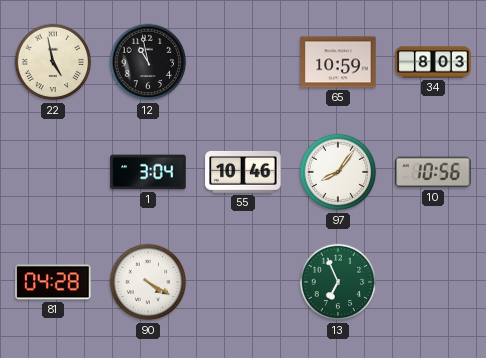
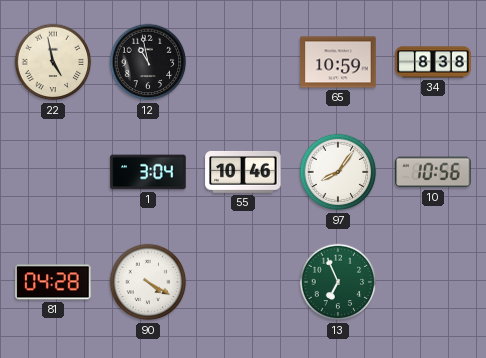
34: 8:03 -> 8:38 (433, 62)
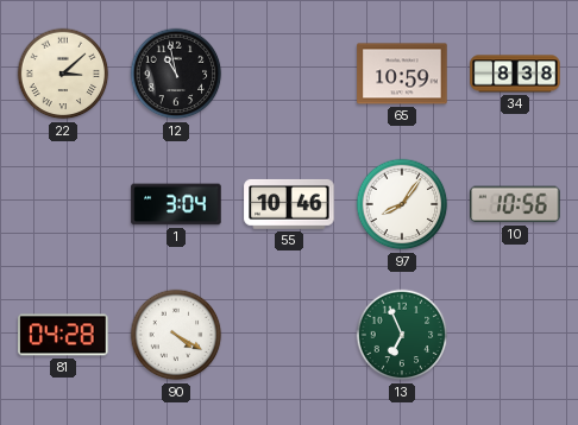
22: 4:58 -> 3:08 (63, 74)
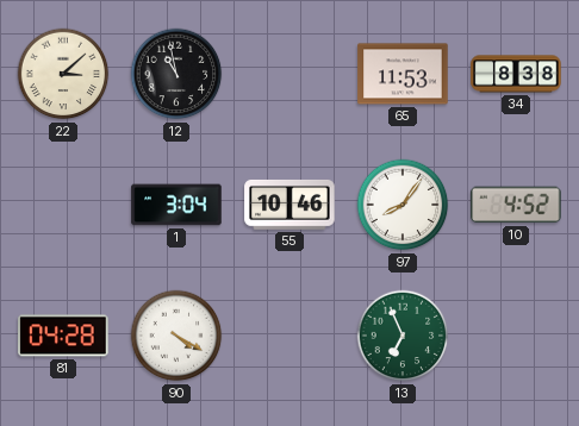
65: 10:59 -> 11:53 (403, 74)
10: 10:56 -> 4:52 (516, 205)
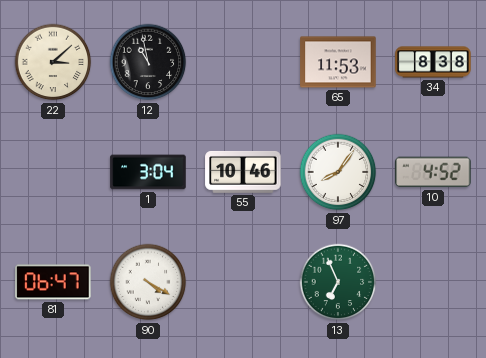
81: 04:28 -> 06:47 (53, 282)
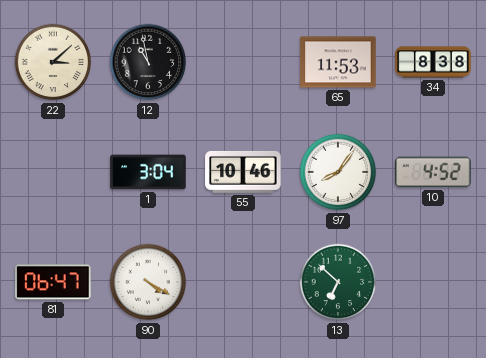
13: 6:56 -> 6:52 (338, 282)
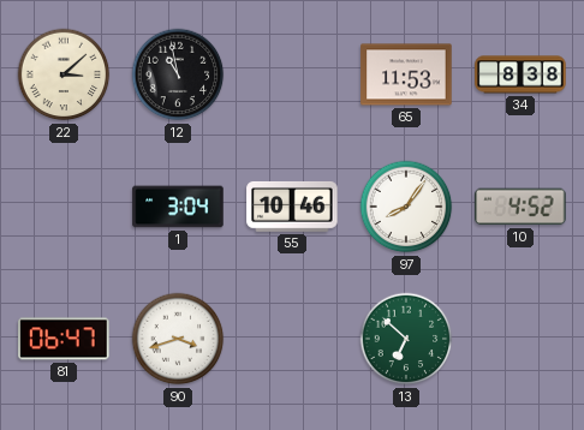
90: 4:20 -> 3:42 (178, 339)
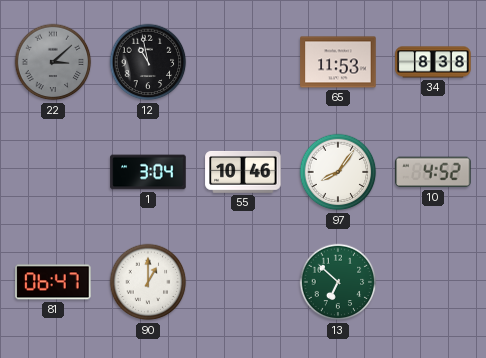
22 dial: cream -> grey (53, 62)
90: 3:42 -> 1:00 (148, 282)
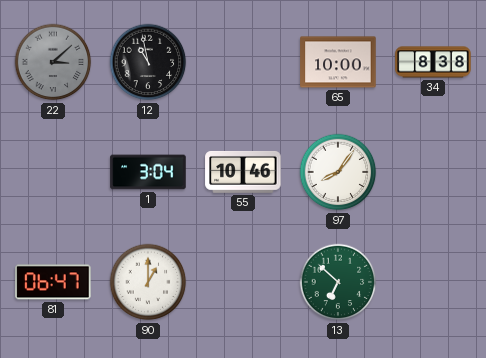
65: 11:53 -> 10:00 (338, 62)
10: 4:52 -> none (433, 172)
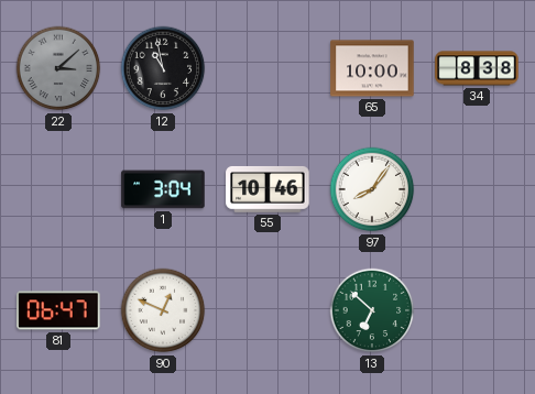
90: 1:00 -> 12:49 (163, 310)
